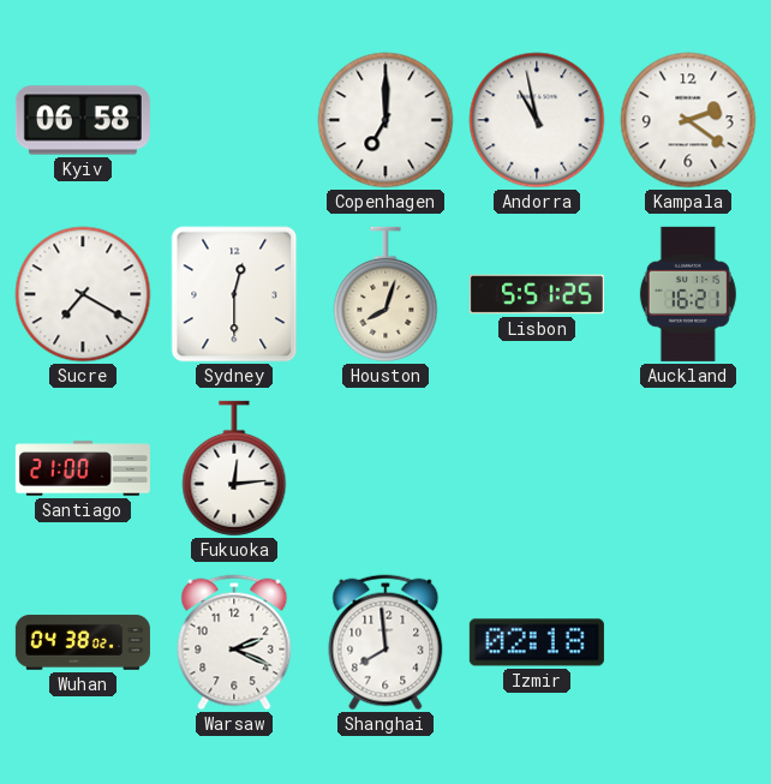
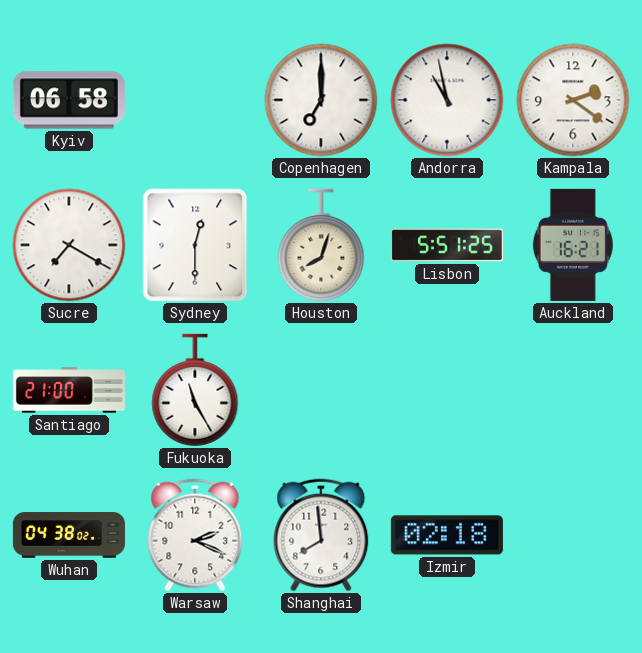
Fukuoka: 12:14 -> 11:25 (195, 390)
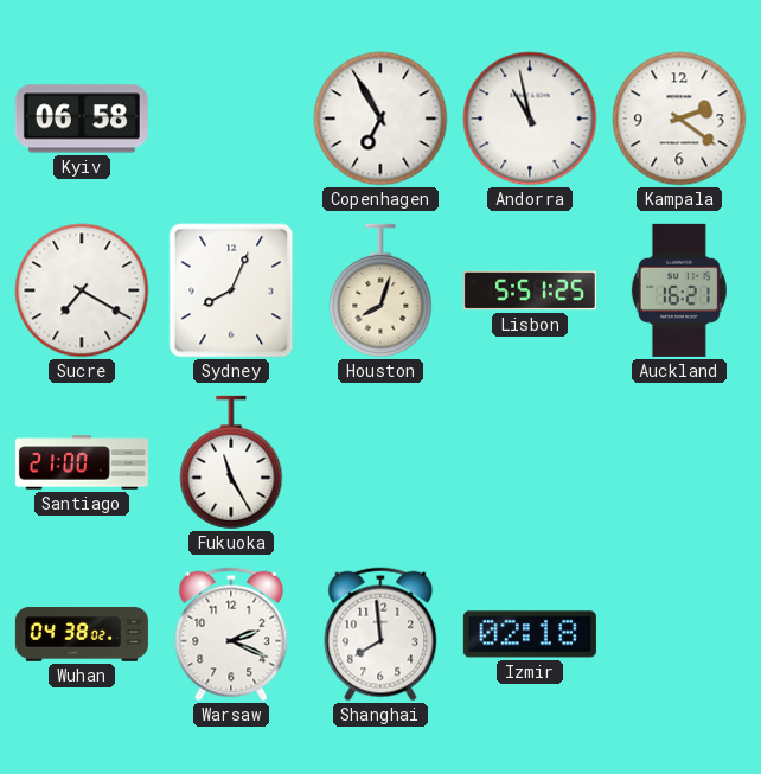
Copenhagen: 7:00 -> 6:55 (380, 119)
Sydney: 12:30 -> 8:04 (231, 290)
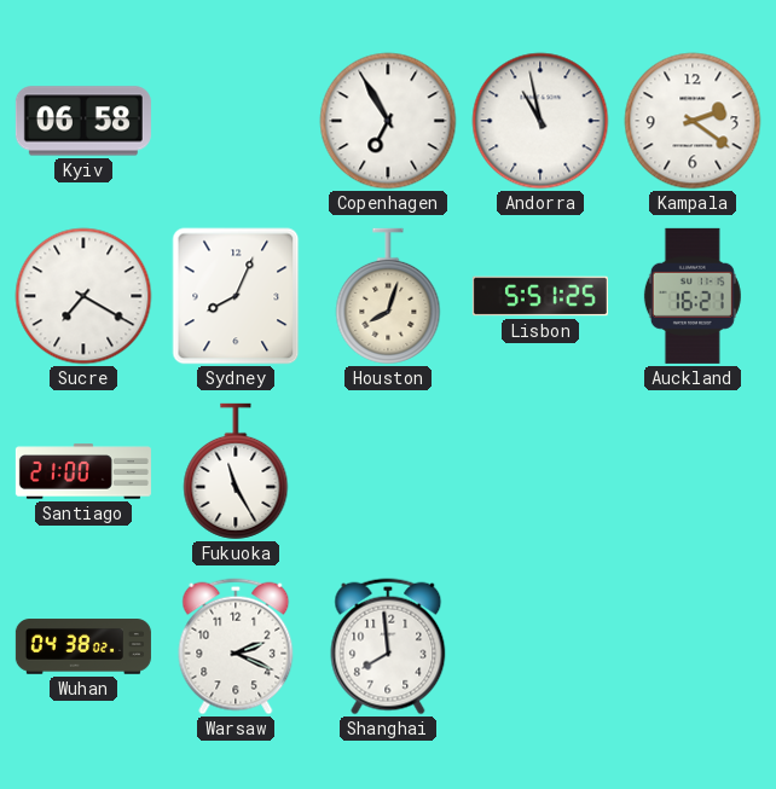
Izmir: 02:18 -> none (530, 634)
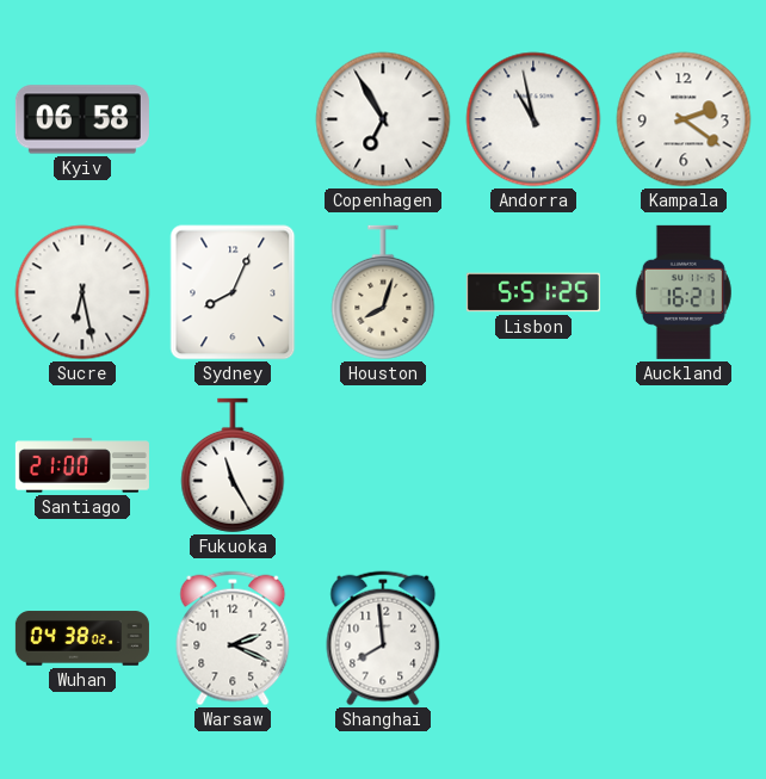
Sucre: 7:20 -> 6:28 (82, 292)
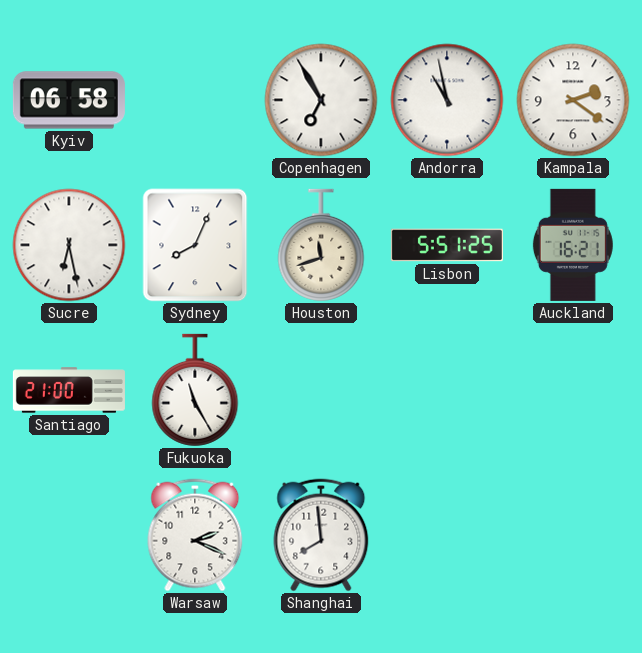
Houston: 8:03 -> 11:42 (321, 245)
Wuhan: 04:38 -> none (82, 638)
